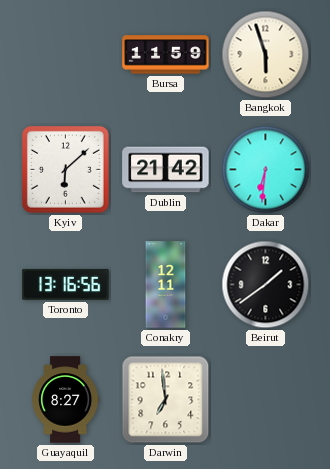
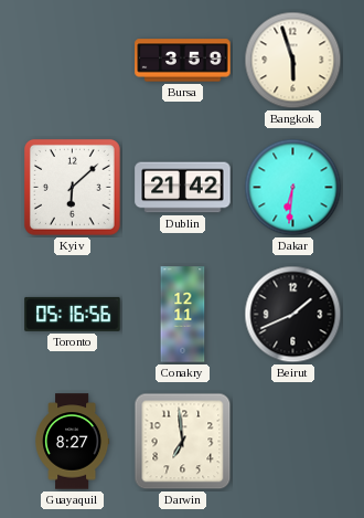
Bursa: 11:59 -> 3:59 (183, 61)
Toronto: 13:16 -> 05:16 (73, 314)
Beirut: 1:39 -> 1:41 (293, 315)
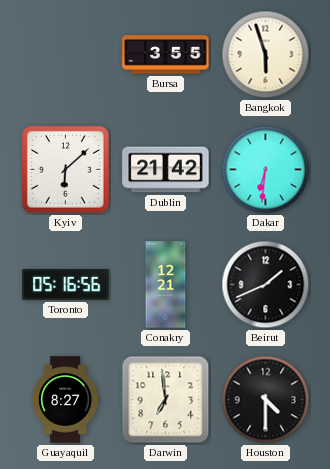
Bursa: 3:59 -> 3:55 (166, 55)
Conakry: 12:11 -> 12:21 (166, 285)
Houston: none -> 4:30 (266, 400)
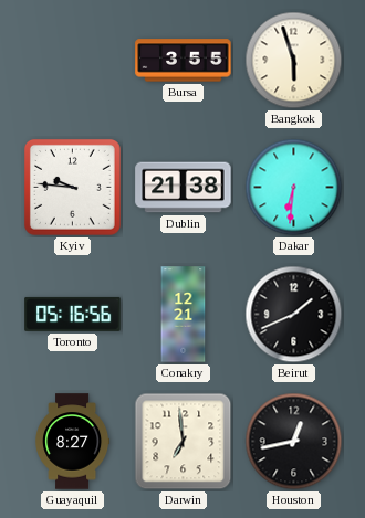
Kyiv: 6:08 -> 9:46 (72, 187)
Dublin: 21:42 -> 21:38 (184, 188)
Houston: 4:30 -> 12:43 (294, 442)
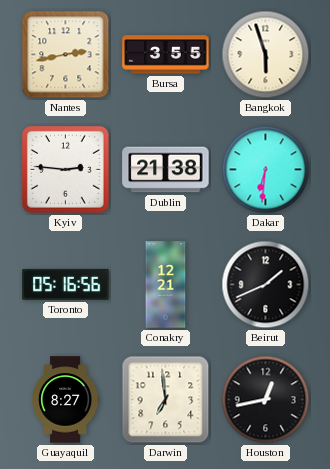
Nantes: none -> 2:43 (66, 55)
Kyiv: 9:46 -> 2:46 (65, 169)
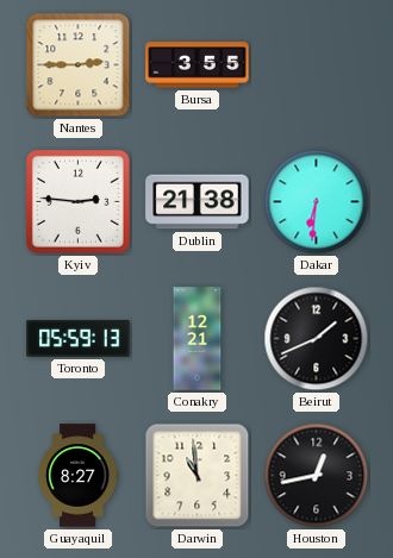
Nantes: 2:43 -> 2:45 (79, 65)
Bangkok: 5:57 -> none (266, 55)
Toronto: 05:16 -> 05:59 (79, 338)
Darwin: 6:59 -> 10:59 (198, 476)
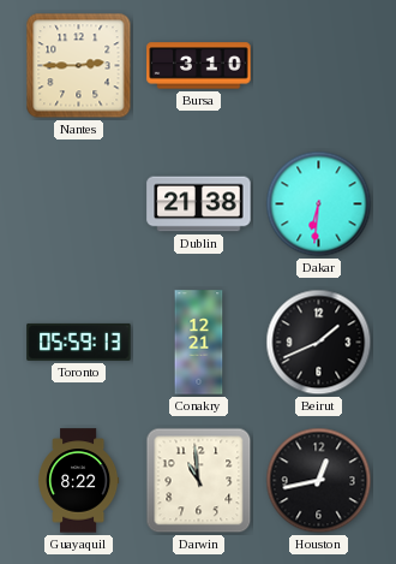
Bursa: 3:55 -> 3:10 (199, 66)
Kyiv: 2:46 -> none (77, 201)
Guayaquil: 8:27 -> 8:22 (79, 481)
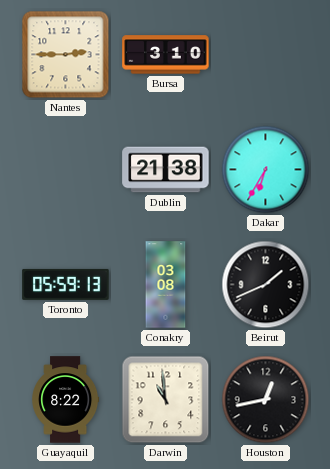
Dakar: 6:31 -> 6:35 (266, 170)
Conakry: 12:21 -> 03:08 (166, 285)
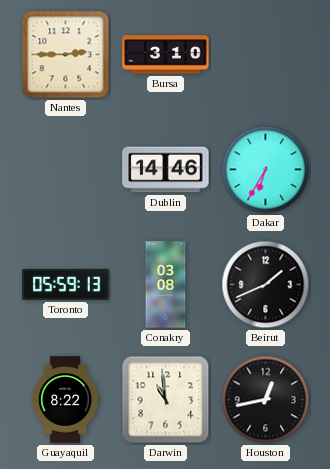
Dublin: 21:38 -> 14:46 (166, 170)
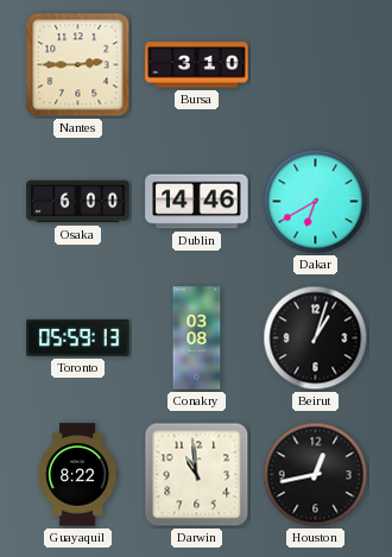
Osaka: none -> 6:00 (78, 202)
Dakar: 6:35 -> 6:40 (316, 202)
Beirut: 1:41 -> 1:03 (316, 338)
